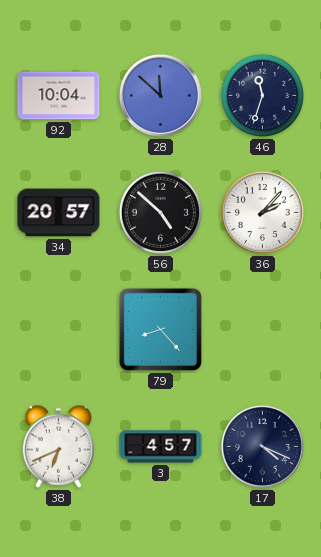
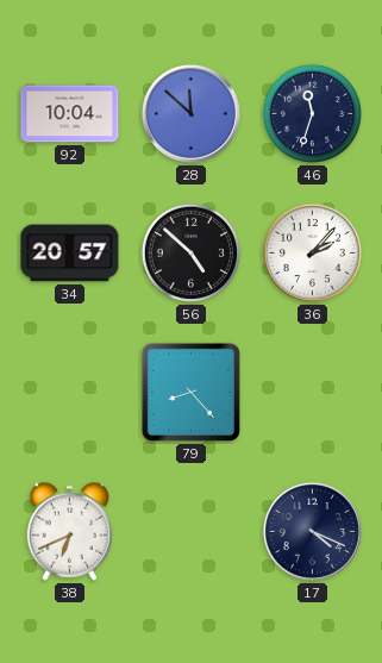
3: 4:57 -> none (161, 447)
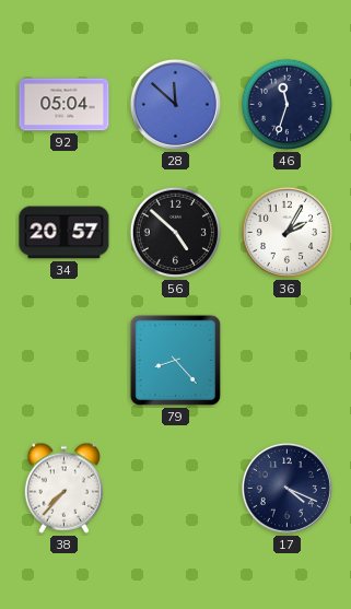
92: 10:04 -> 05:04 (65, 105)
36: 2:07 -> 2:05 (286, 232)
38: 6:41 -> 7:37 (65, 488)
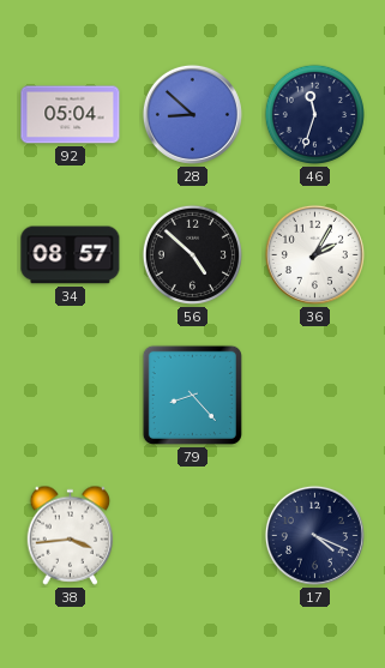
28: 11:52 -> 8:52 (192, 114)
34: 20:57 -> 08:57 (71, 255)
38: 7:37 -> 3:44 (71, 535)
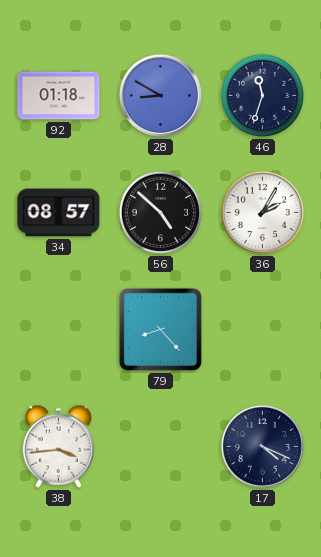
92: 05:04 -> 01:18 (59, 96)
28: 8:52 -> 8:50 (160, 95)
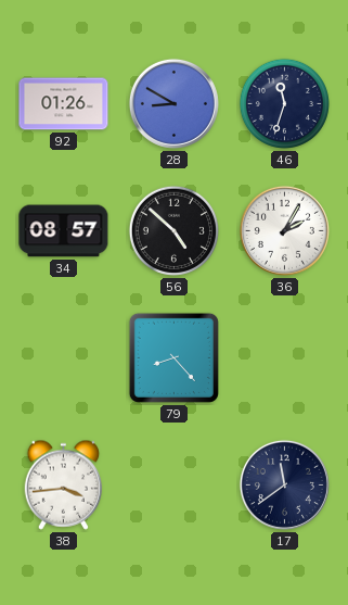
92: 01:18 -> 01:26 (64, 104)
17: 4:19 -> 11:39 (284, 484)
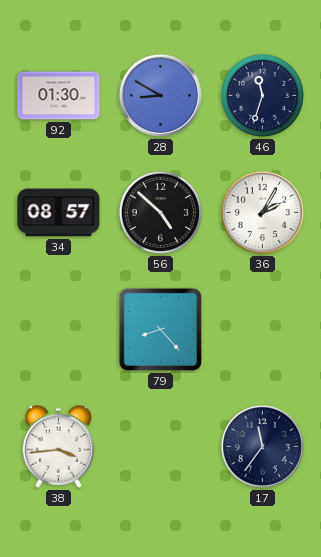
92: 01:26 -> 01:30 (59, 96)
17: 11:39 -> 11:36 (262, 446)
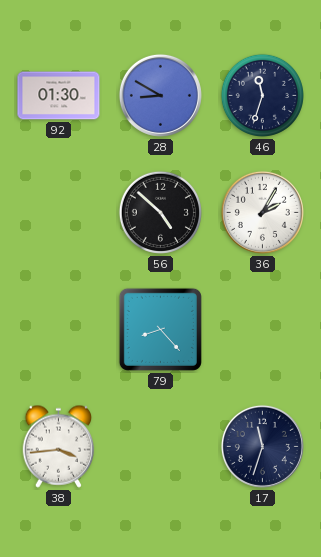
34: 08:57 -> none (59, 213)
17: 11:36 -> 11:33 (262, 446)
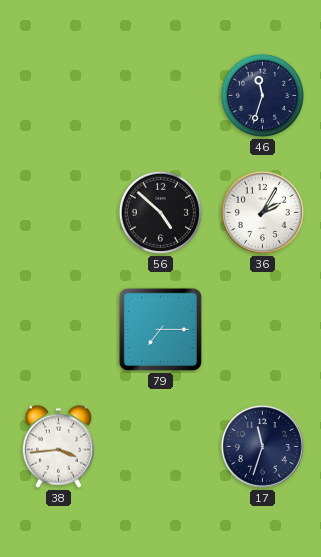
92: 01:30 -> none (59, 96)
28: 8:50 -> none (160, 95)
79: 8:23 -> 7:15 (160, 329)
